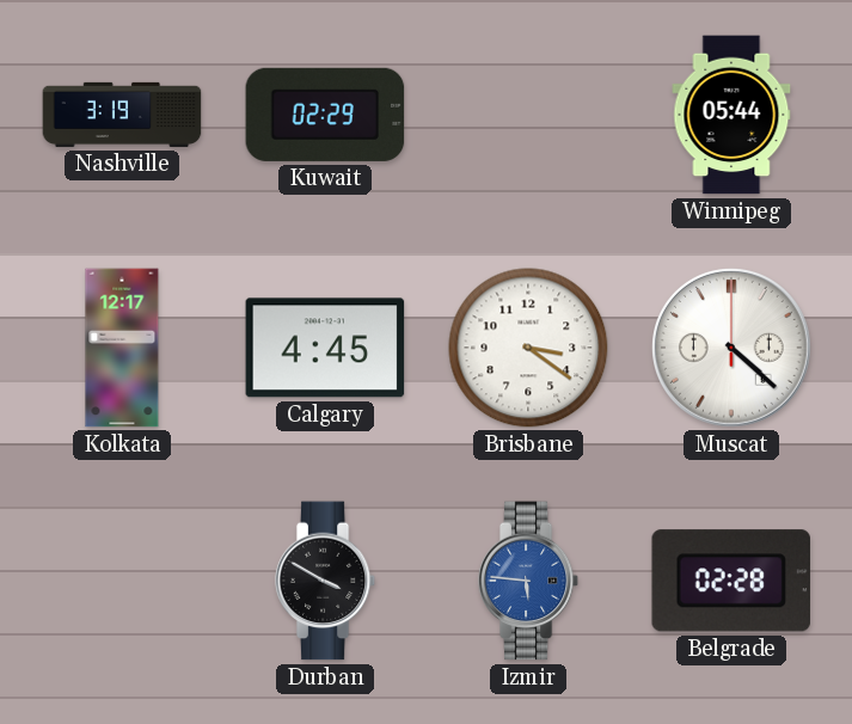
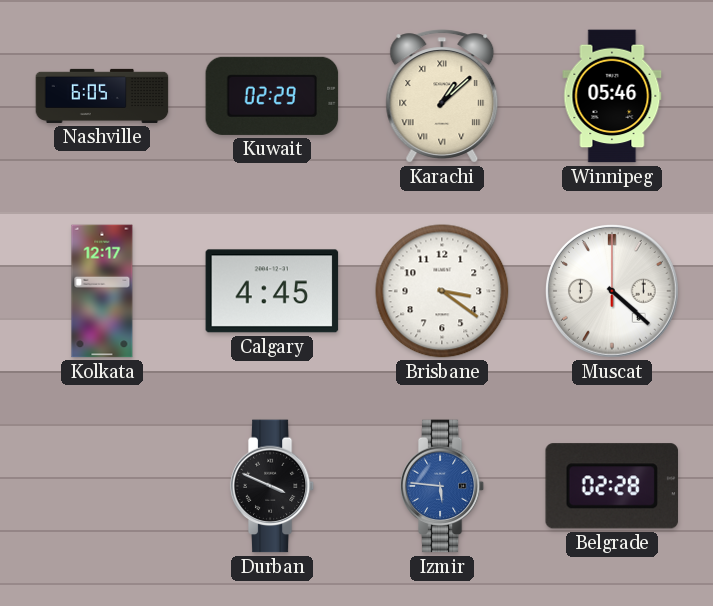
Nashville: 3:19 -> 6:05 (102, 96)
Karachi: none -> 1:08 (442, 96)
Winnipeg: 05:44 -> 05:46 (612, 96)
Durban: 3:50 -> 3:49 (272, 486)
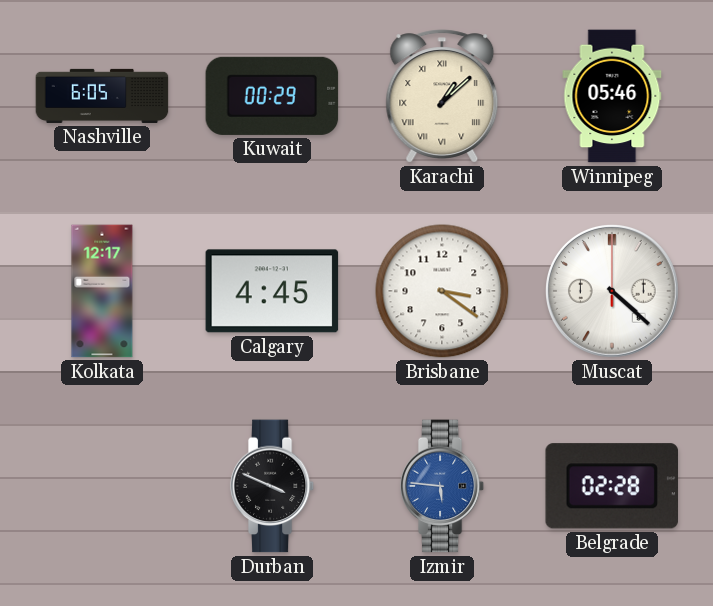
Kuwait: 02:29 -> 00:29 (272, 96)
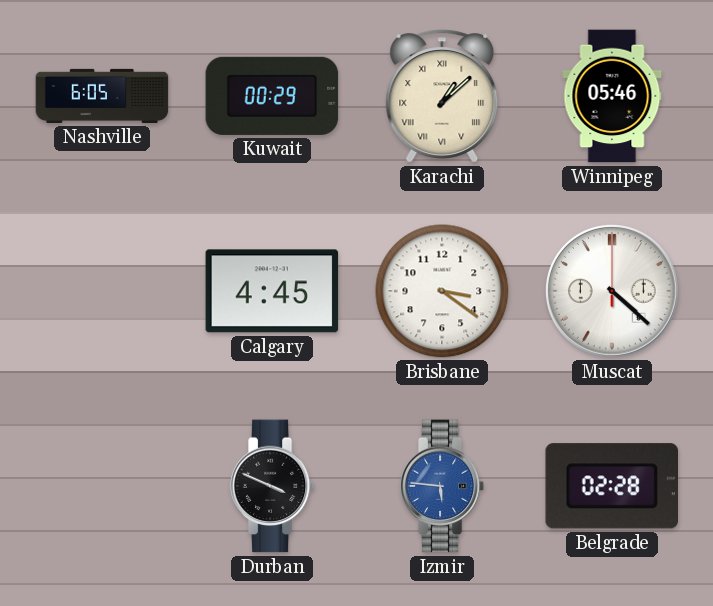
Kolkata: 12:17 -> none (102, 291)
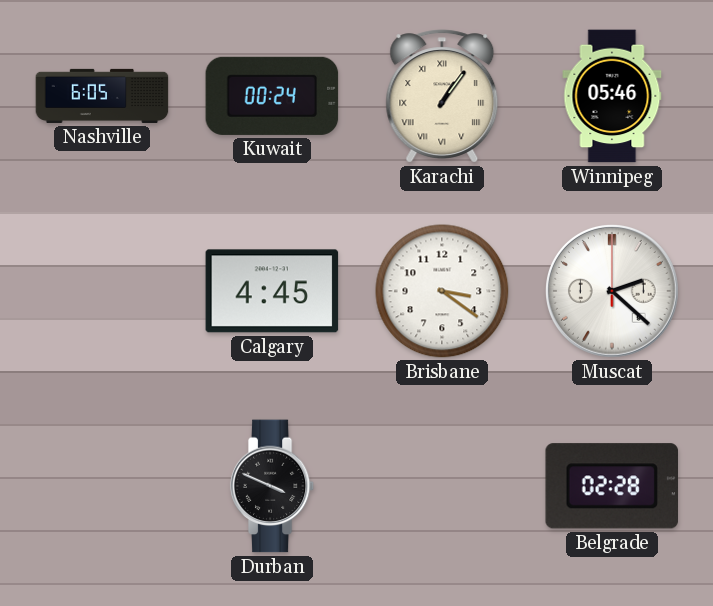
Kuwait: 00:29 -> 00:24 (272, 96)
Karachi: 1:08 -> 1:06 (442, 96)
Muscat: 4:22 -> 2:22 (613, 292)
Izmir: 5:46 -> none (442, 486)
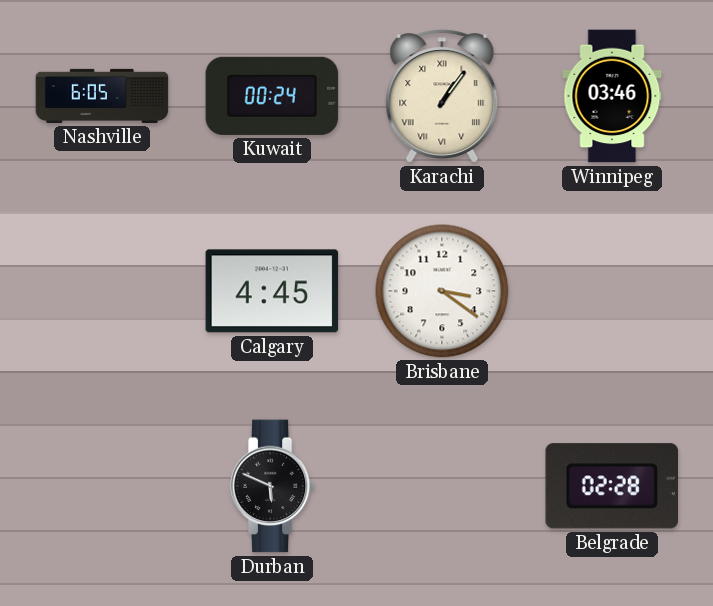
Winnipeg: 05:46 -> 03:46 (612, 96)
Muscat: 2:22 -> none (613, 292)
Durban: 3:49 -> 5:49 (272, 486)
